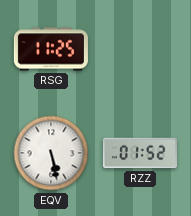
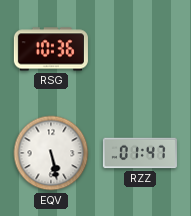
RSG: 11:25 -> 10:36 (51, 49)
RZZ: 01:52 -> 01:47 (140, 153)
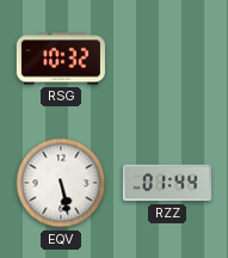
RSG: 10:36 -> 10:32 (61, 59)
RZZ: 01:47 -> 01:44 (167, 183)
